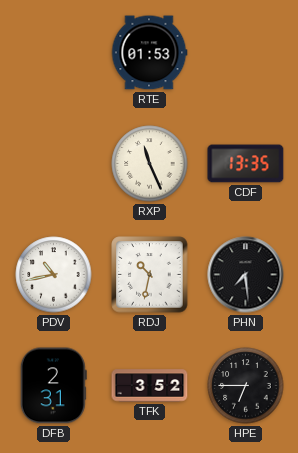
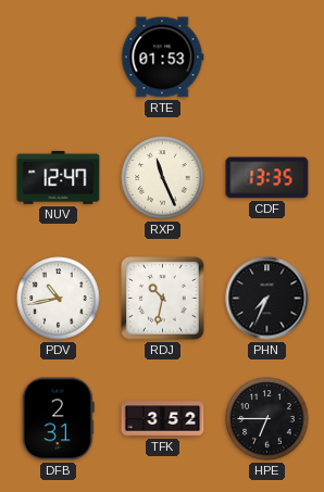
NUV: none -> 12:47 (59, 178)
PHN: 7:29 -> 7:34 (267, 299)
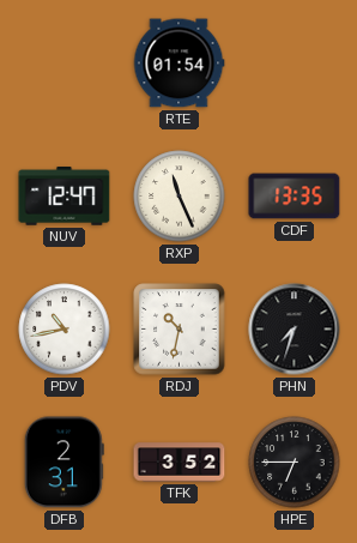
RTE: 01:53 -> 01:54 (179, 64)
PHN: 7:34 -> 7:33 (295, 330)
